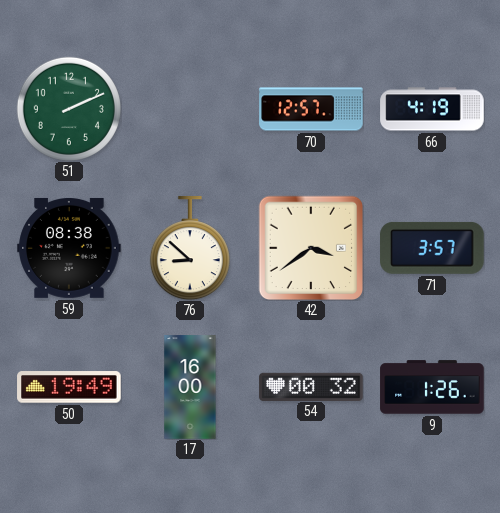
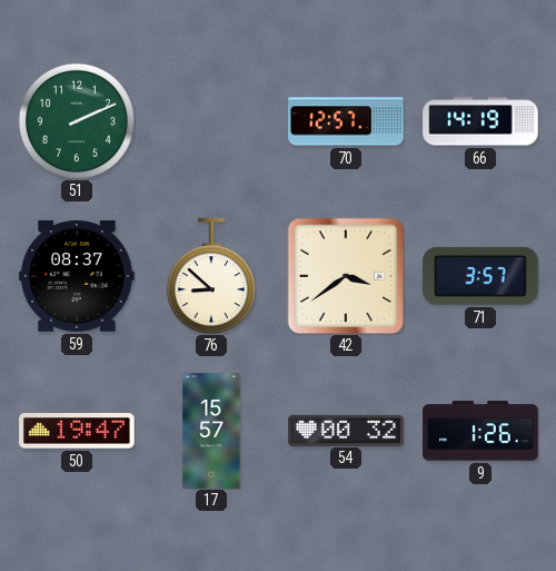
66: 4:19 -> 14:19 (480, 121)
59: 08:38 -> 08:37 (77, 276)
50: 19:49 -> 19:47 (77, 431)
17: 16:00 -> 15:57 (211, 431)
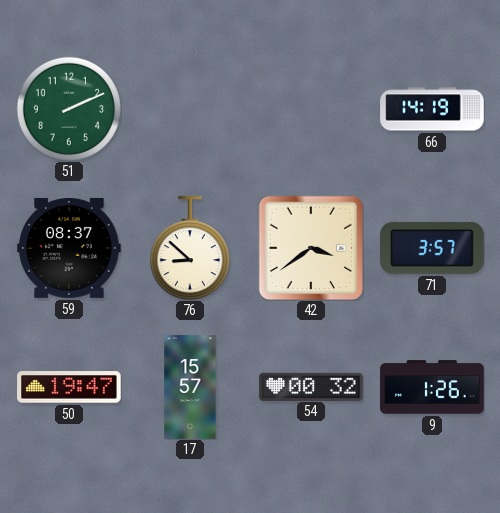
70: 12:57 -> none (346, 121)
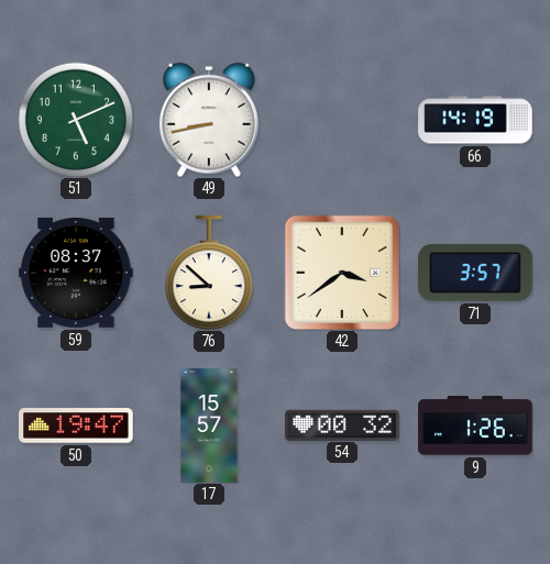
51: 2:11 -> 5:11 (76, 120)
49: none -> 8:43 (209, 120)
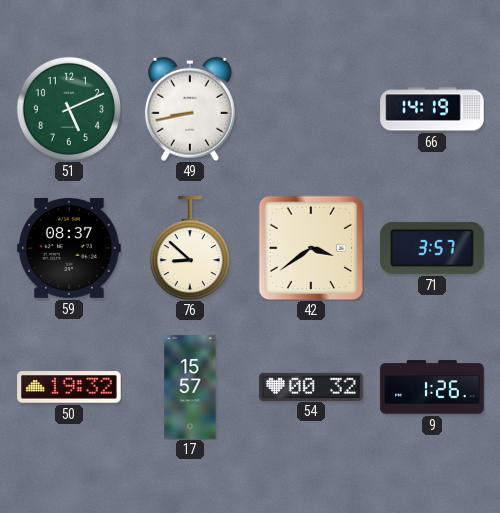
50: 19:47 -> 19:32 (69, 387)
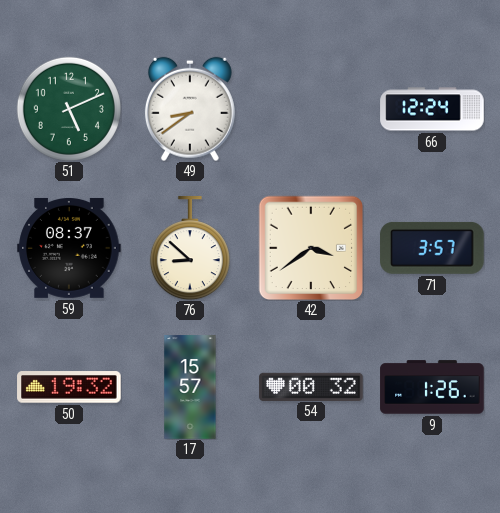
49: 8:43 -> 8:39 (190, 109)
66: 14:19 -> 12:24 (432, 109)
